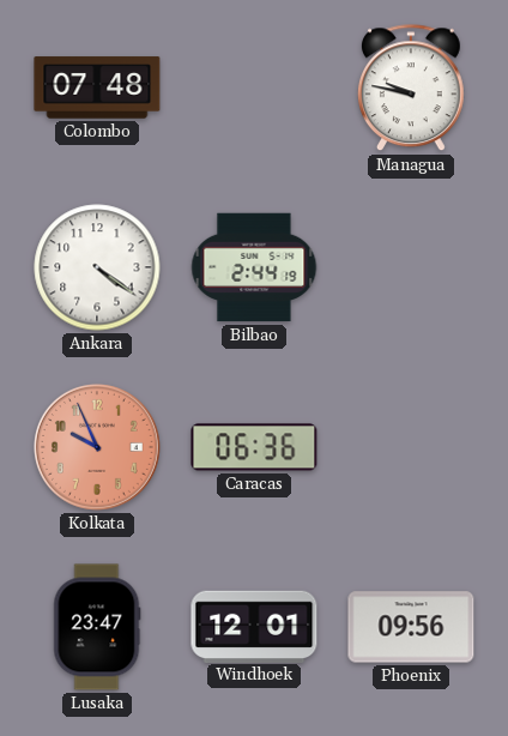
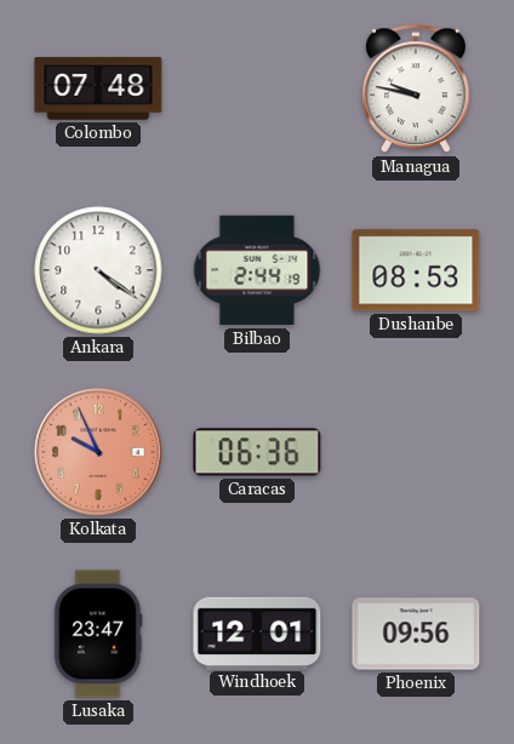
Dushanbe: none -> 08:53 (416, 270)
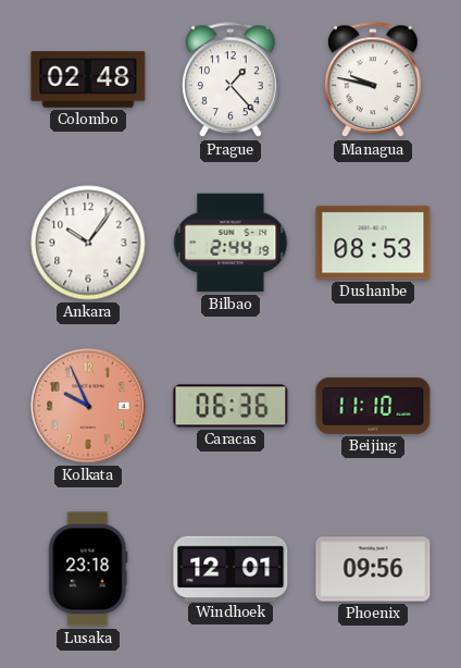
Colombo: 07:48 -> 02:48 (88, 79)
Prague: none -> 1:23 (230, 81)
Ankara: 4:21 -> 10:06 (88, 243)
Beijing: none -> 11:10 (373, 406)
Lusaka: 23:47 -> 23:18 (88, 569)
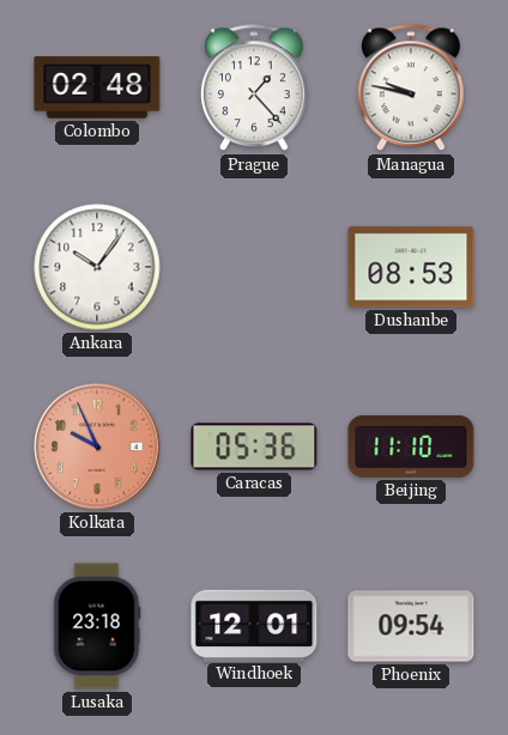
Bilbao: 2:44 -> none (230, 243)
Caracas: 06:36 -> 05:36 (254, 447)
Phoenix: 09:56 -> 09:54 (411, 626)
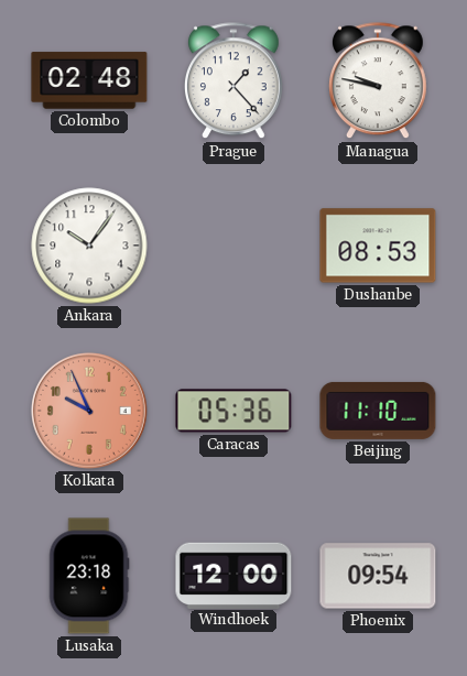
Windhoek: 12:01 -> 12:00 (233, 575)
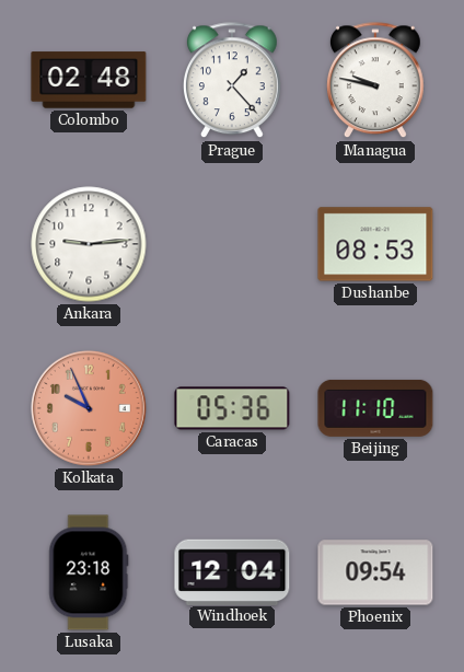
Ankara: 10:06 -> 9:14 (89, 244)
Windhoek: 12:00 -> 12:04 (232, 571)
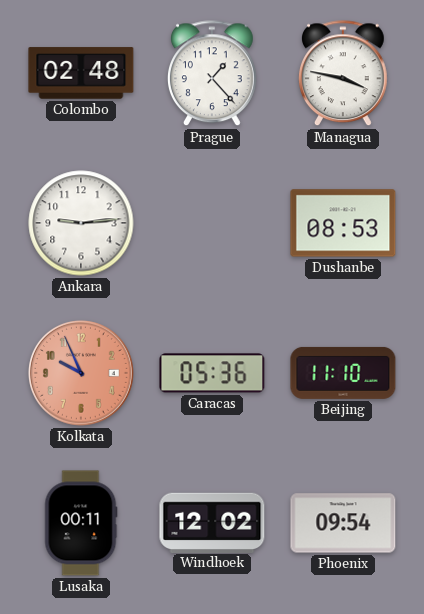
Managua: 9:47 -> 3:47 (343, 74)
Lusaka: 23:18 -> 00:11 (81, 523)
Windhoek: 12:04 -> 12:02 (212, 522)
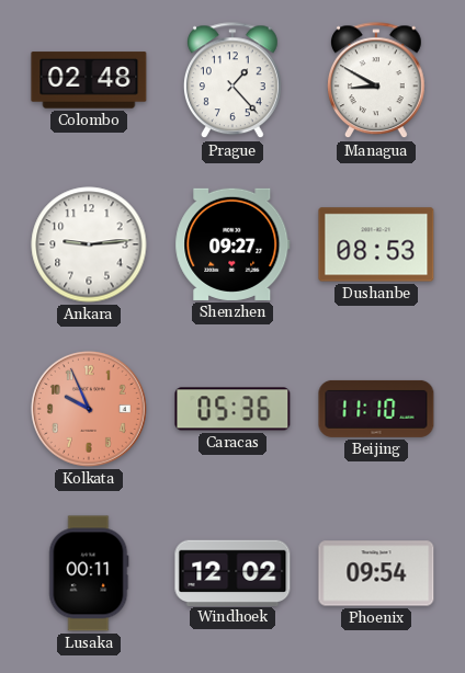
Managua: 3:47 -> 8:50 (376, 81)
Shenzhen: none -> 09:27 (232, 244)
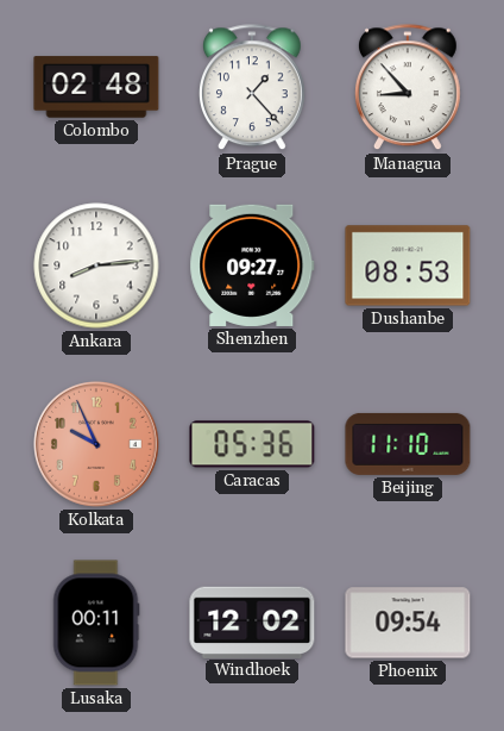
Managua: 8:50 -> 8:53 (408, 88)
Ankara: 9:14 -> 8:14 (96, 265)
